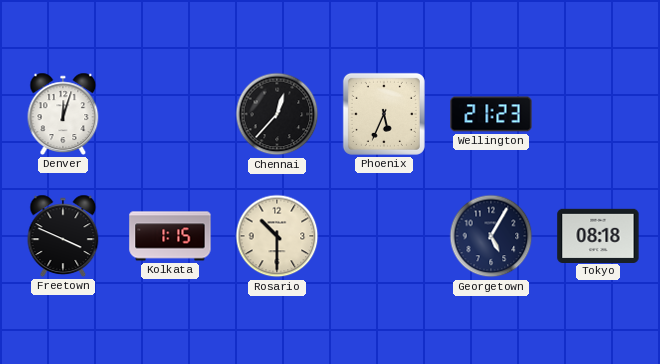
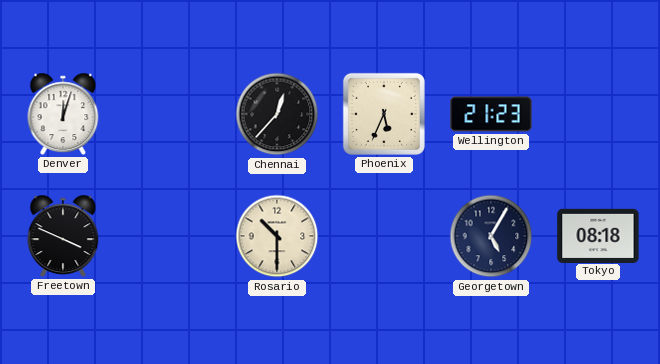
Kolkata: 1:15 -> none (170, 236)
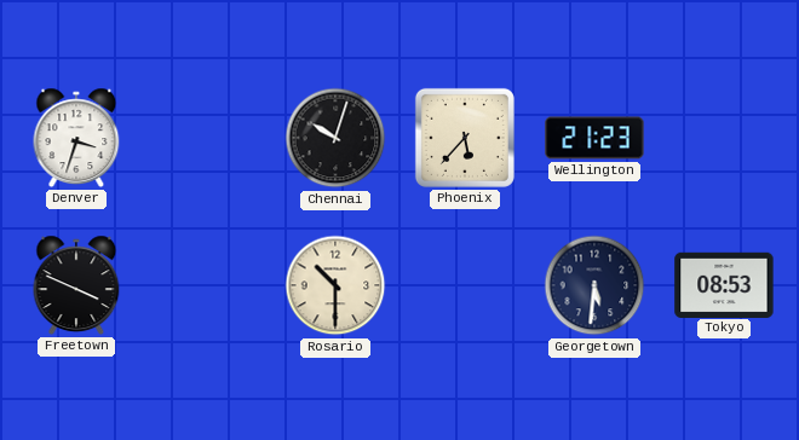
Denver: 12:03 -> 3:33 (76, 138)
Chennai: 12:37 -> 10:03 (335, 138)
Phoenix: 5:34 -> 5:37 (465, 138)
Georgetown: 5:05 -> 5:31 (594, 285)
Tokyo: 08:18 -> 08:53 (724, 284)
